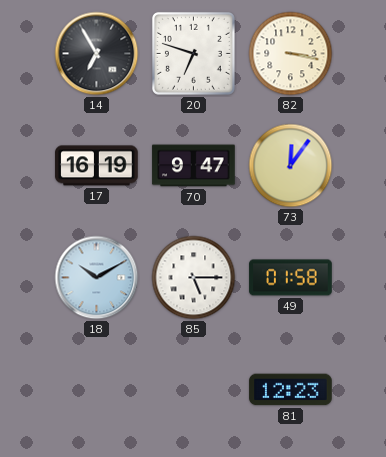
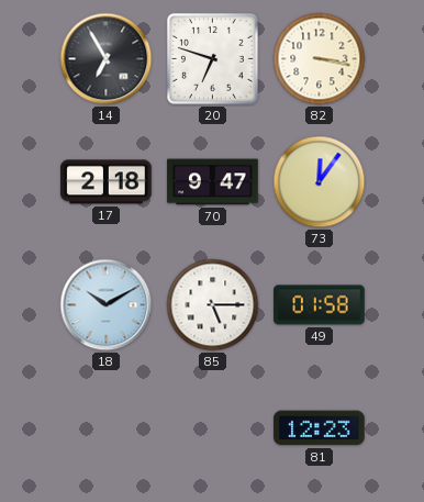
17: 16:19 -> 2:18 (107, 182)
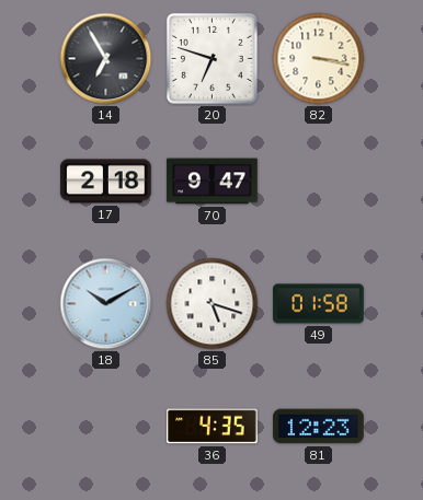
73: 12:06 -> none (320, 182)
85: 5:15 -> 5:18 (213, 304)
36: none -> 4:35 (213, 427)
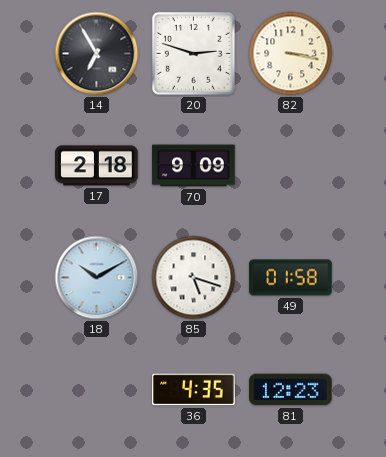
20: 6:48 -> 2:48 (193, 53)
70: 9:47 -> 9:09 (194, 166)
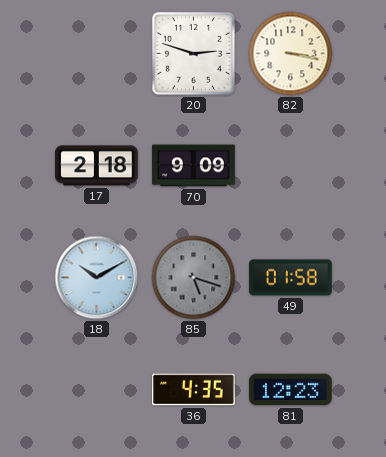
14: 6:55 -> none (97, 54)
85 dial: white -> grey (194, 278)
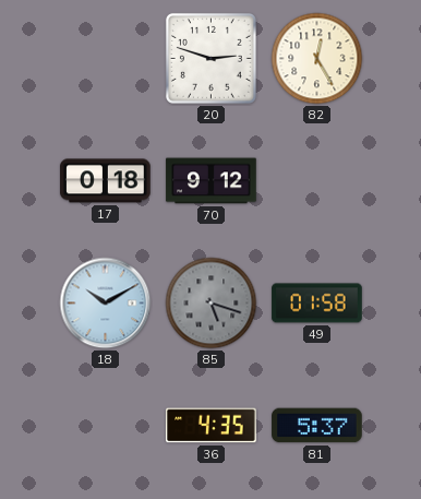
82: 3:17 -> 12:25 (317, 59)
17: 2:18 -> 0:18 (106, 181)
70: 9:09 -> 9:12 (212, 181)
81: 12:23 -> 5:37 (317, 426)
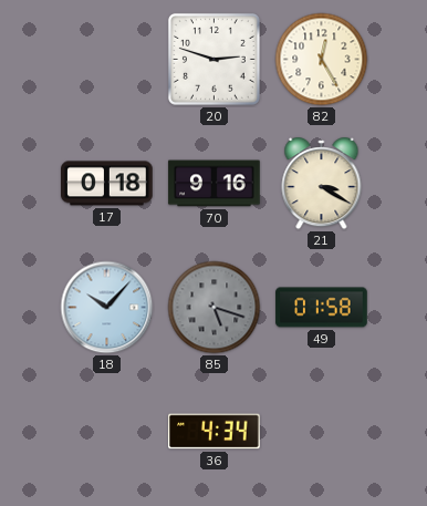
70: 9:12 -> 9:16 (215, 184)
21: none -> 3:20 (322, 185)
18: 10:10 -> 10:07 (107, 308)
36: 4:35 -> 4:34 (215, 432)
81: 5:37 -> none (317, 426)
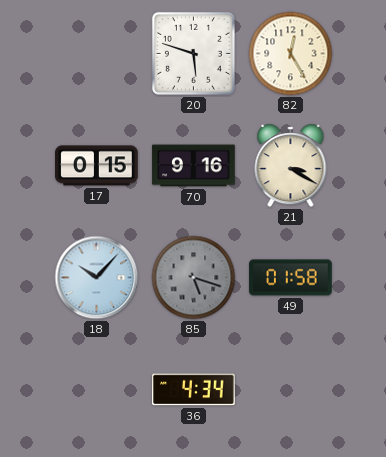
20: 2:48 -> 5:48 (193, 53)
17: 0:18 -> 0:15 (97, 166)
